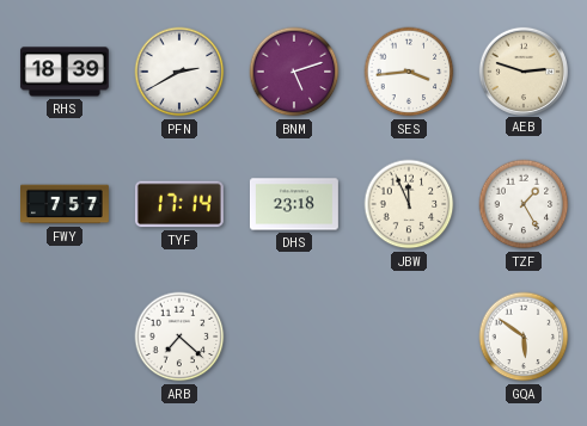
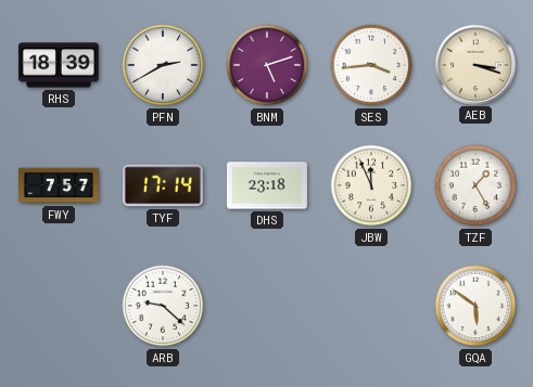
AEB: 2:48 -> 3:18 (474, 64)
ARB: 7:22 -> 9:22 (163, 306)
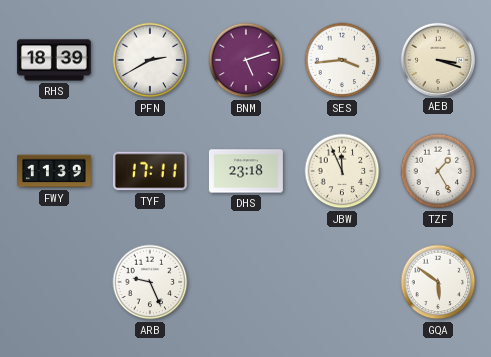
FWY: 7:57 -> 11:39 (55, 171)
TYF: 17:14 -> 17:11 (150, 171)
ARB: 9:22 -> 9:26 (150, 282)
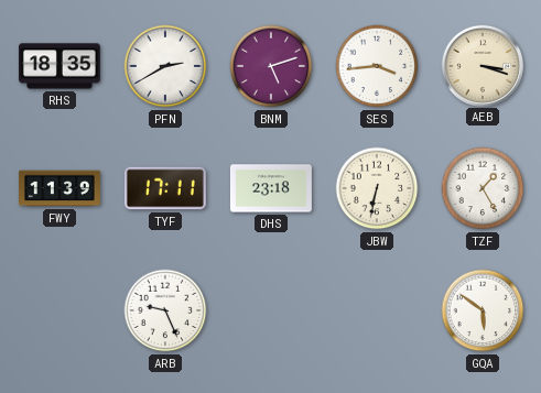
RHS: 18:39 -> 18:35 (59, 66)
JBW: 11:56 -> 6:32 (377, 188)
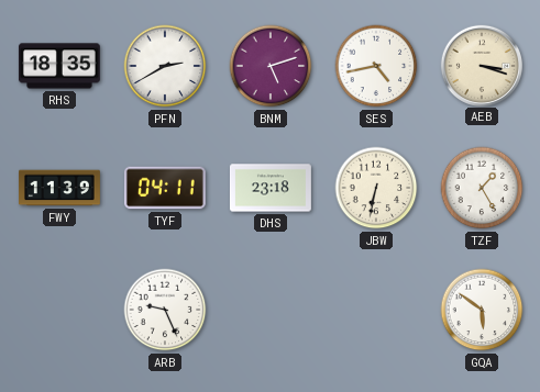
SES: 3:44 -> 4:43 (376, 66)
TYF: 17:11 -> 04:11 (165, 188)
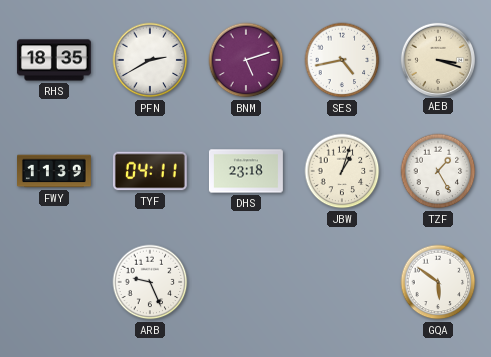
JBW: 6:32 -> 1:03 (342, 171)
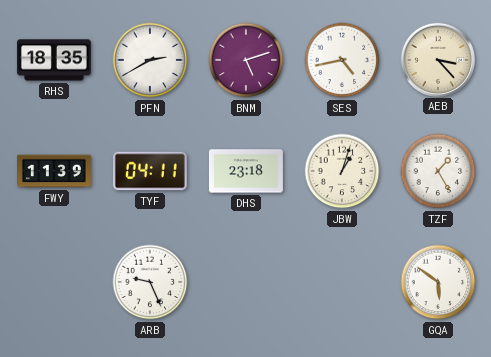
AEB: 3:18 -> 3:23 (437, 59)
